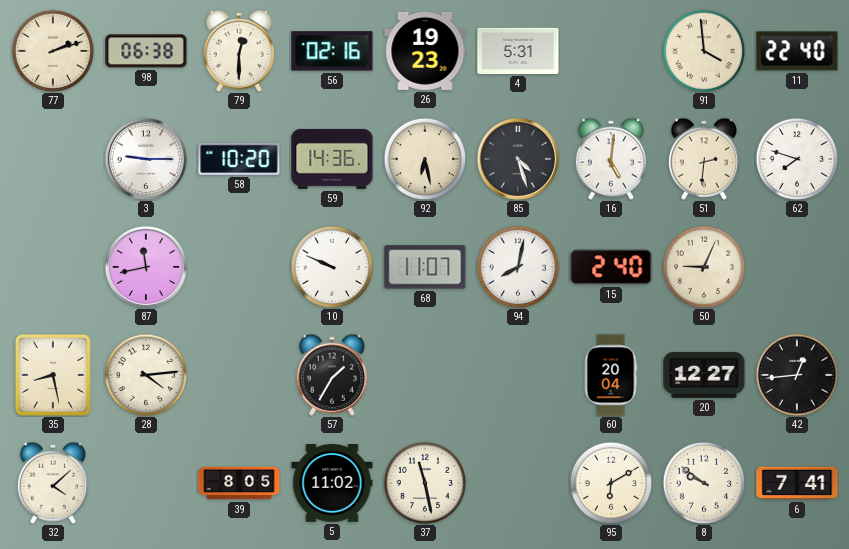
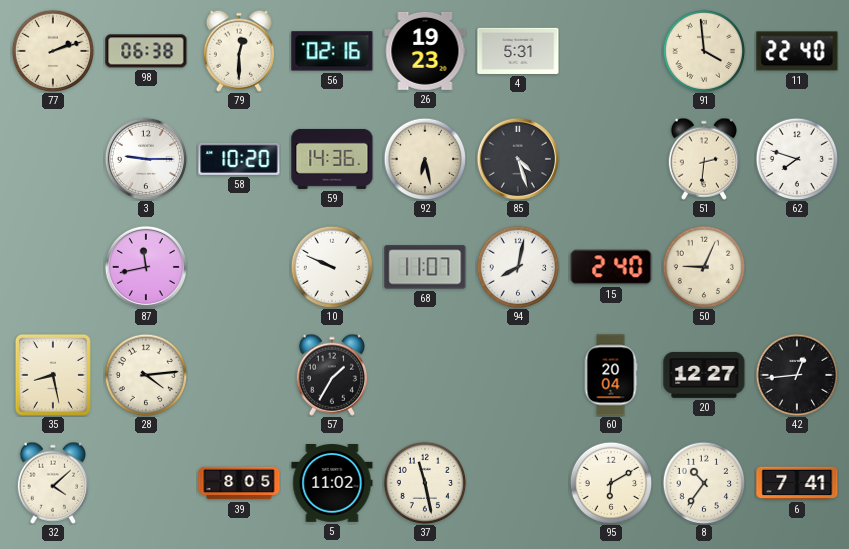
16: 5:01 -> none (610, 159)
8: 9:51 -> 10:36 (704, 483)
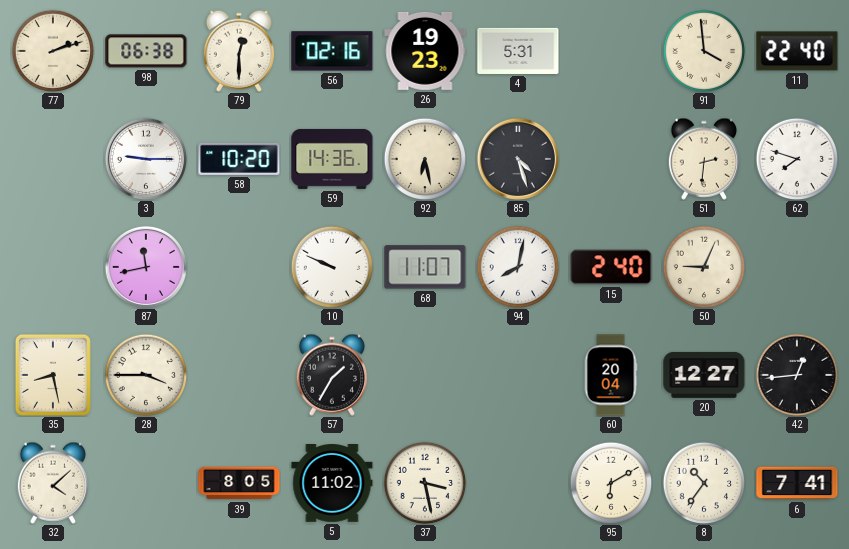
28: 4:14 -> 3:45 (146, 375)
37: 11:28 -> 3:28 (425, 483)
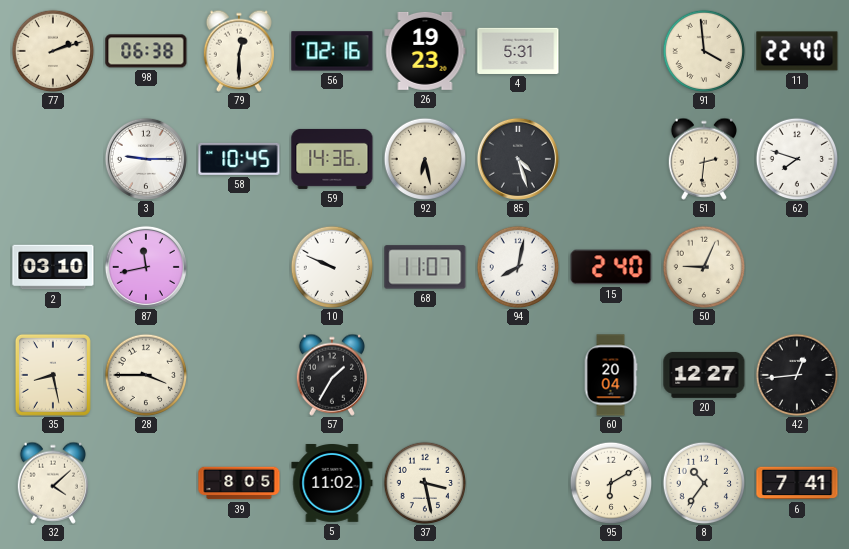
58: 10:20 -> 10:45 (239, 159)
2: none -> 03:10 (53, 267)
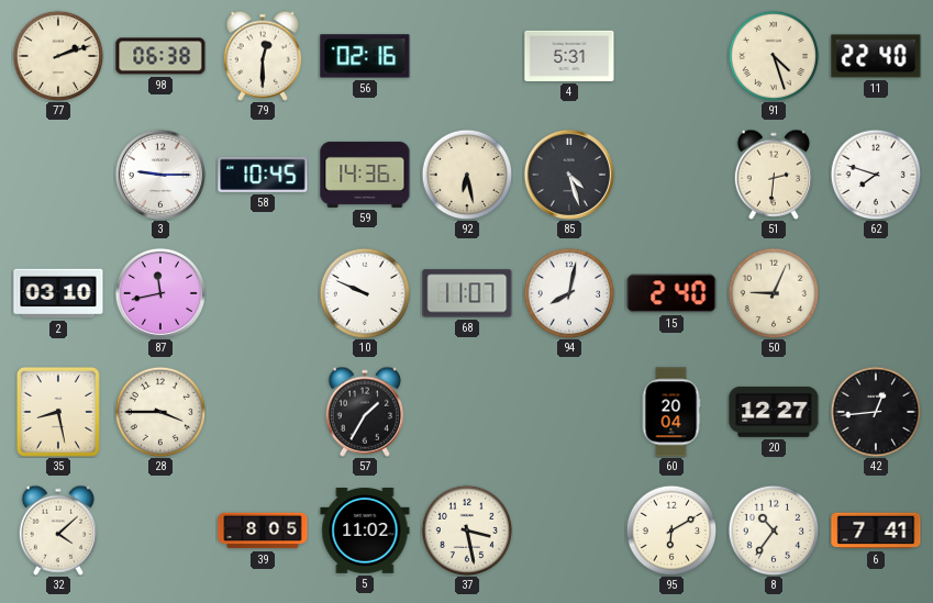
26: 19:23 -> none (425, 51)
91: 3:59 -> 4:27 (774, 56)
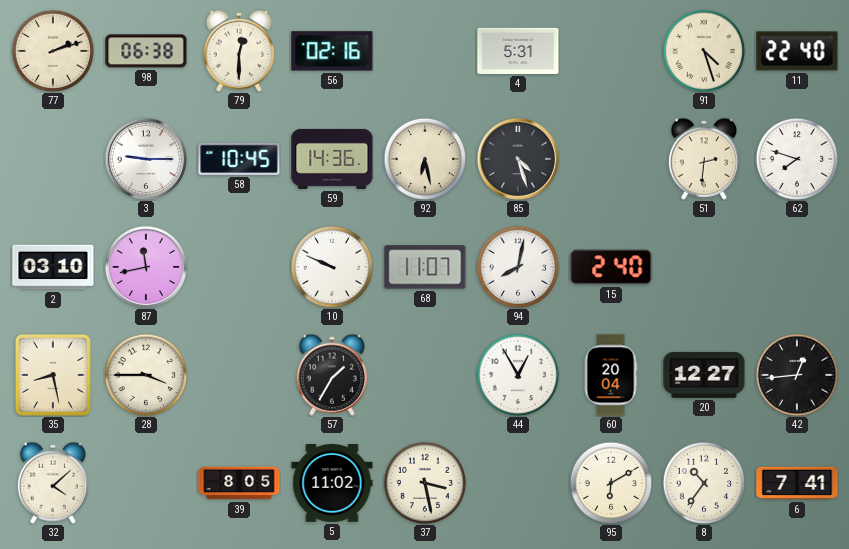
50: 9:04 -> none (774, 293)
44: none -> 12:55 (518, 375)
